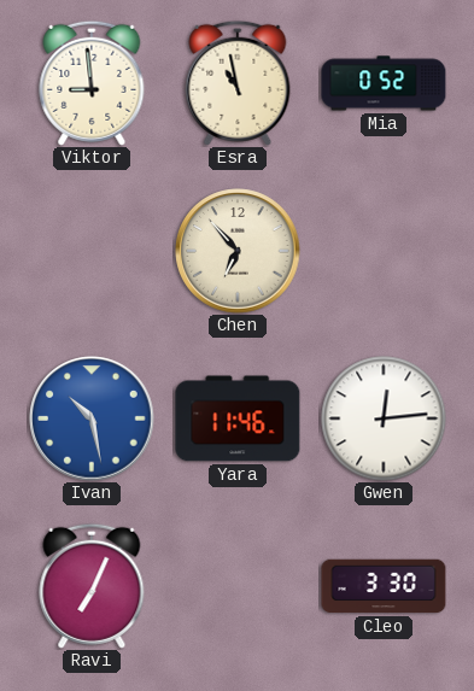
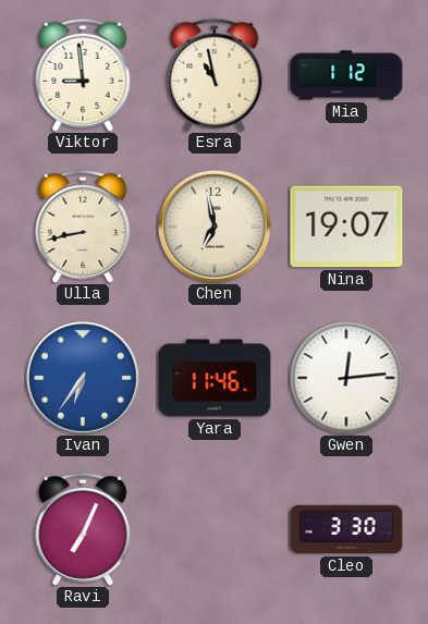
Mia: 0:52 -> 1:12 (346, 75)
Ulla: none -> 8:43 (83, 227)
Chen: 6:53 -> 6:58 (215, 227)
Nina: none -> 19:07 (346, 227)
Ivan: 10:28 -> 6:36 (83, 378)
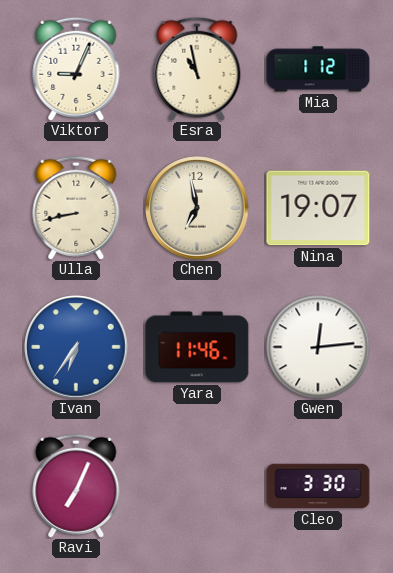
Viktor: 8:59 -> 9:04 (76, 69)
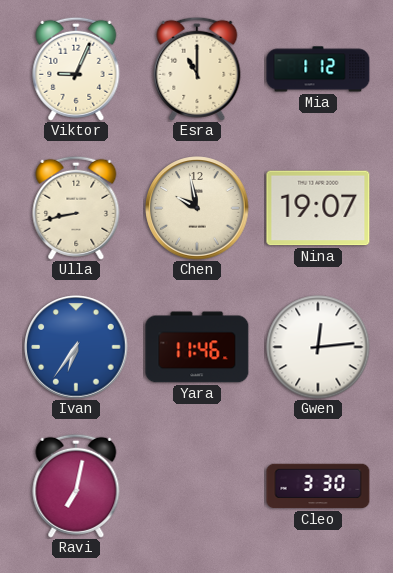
Esra: 10:58 -> 11:00 (197, 69)
Chen: 6:58 -> 9:58 (197, 208)
Ravi: 7:04 -> 7:02 (76, 486)
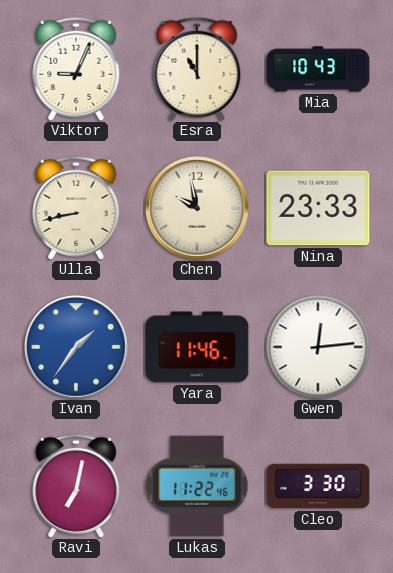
Mia: 1:12 -> 10:43 (318, 69)
Nina: 19:07 -> 23:33 (318, 208)
Ivan: 6:36 -> 1:36 (76, 347)
Lukas: none -> 11:22 (197, 486)
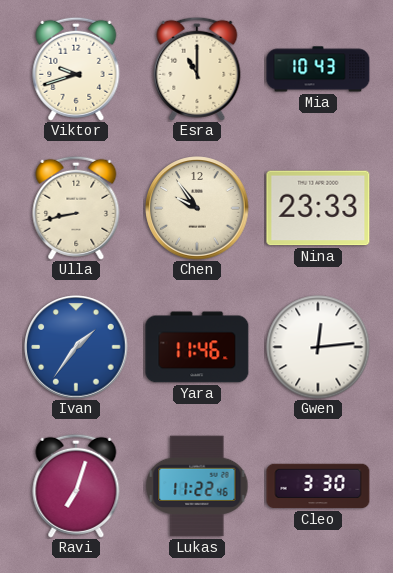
Viktor: 9:04 -> 9:42 (76, 69)
Chen: 9:58 -> 9:54 (197, 208)
Ravi: 7:02 -> 7:03 (76, 486)
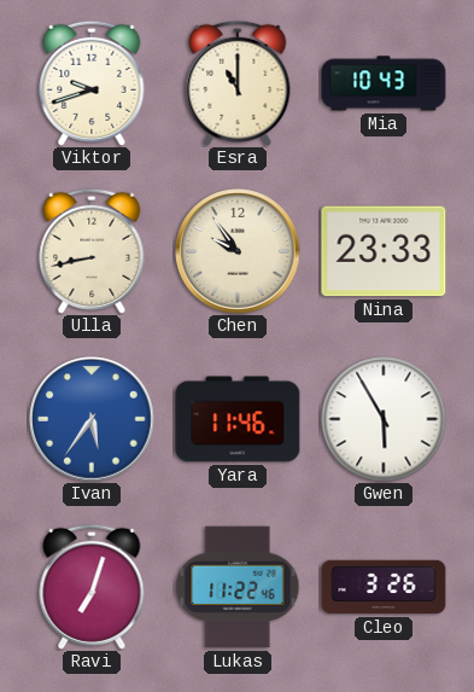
Ivan: 1:36 -> 5:36 (92, 419)
Gwen: 12:14 -> 5:55 (384, 419)
Cleo: 3:30 -> 3:26 (384, 587)
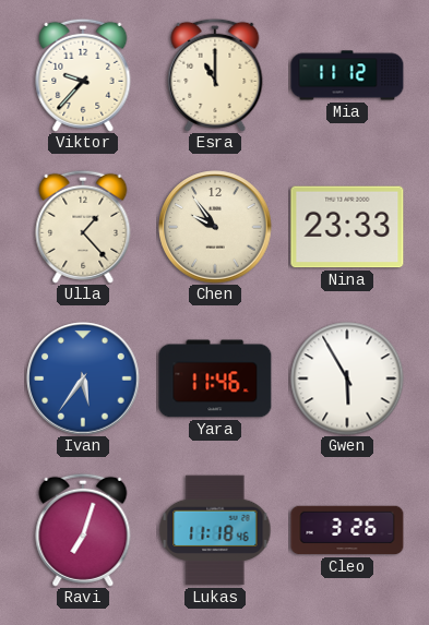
Viktor: 9:42 -> 9:37 (83, 75)
Mia: 10:43 -> 11:12 (347, 75)
Ulla: 8:43 -> 1:23 (83, 227)
Lukas: 11:22 -> 11:18 (215, 530)
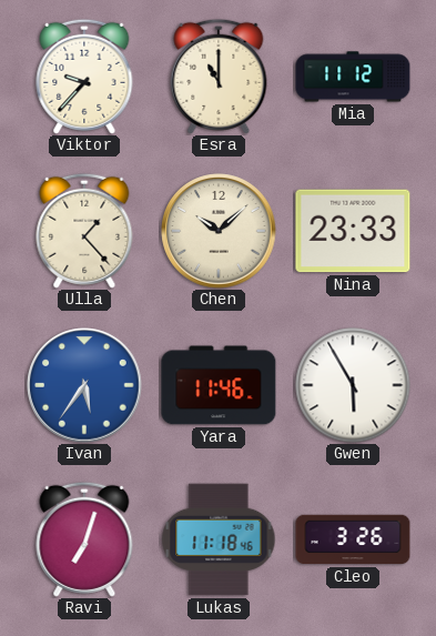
Chen: 9:54 -> 10:08 (219, 231)
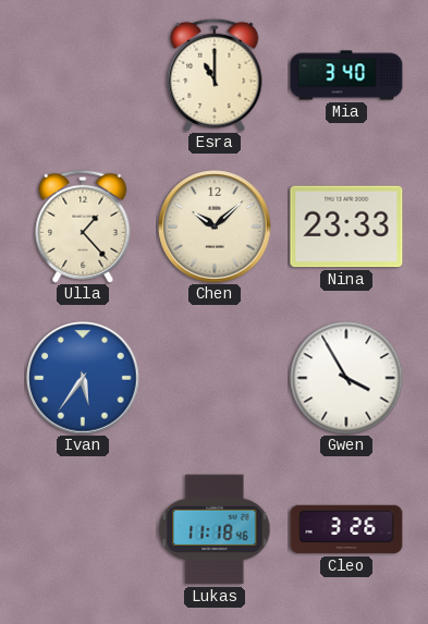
Viktor: 9:37 -> none (84, 77)
Mia: 11:12 -> 3:40 (346, 75)
Yara: 11:46 -> none (219, 385)
Gwen: 5:55 -> 3:55 (346, 378)
Ravi: 7:03 -> none (84, 539)
